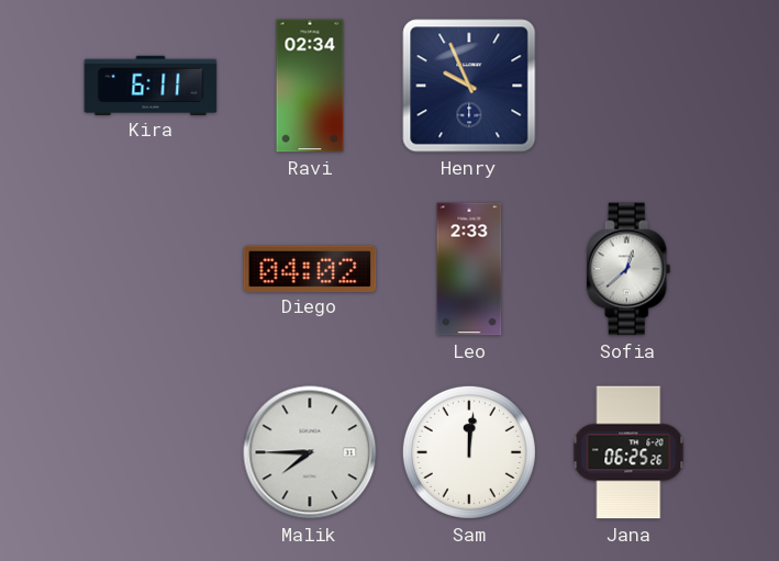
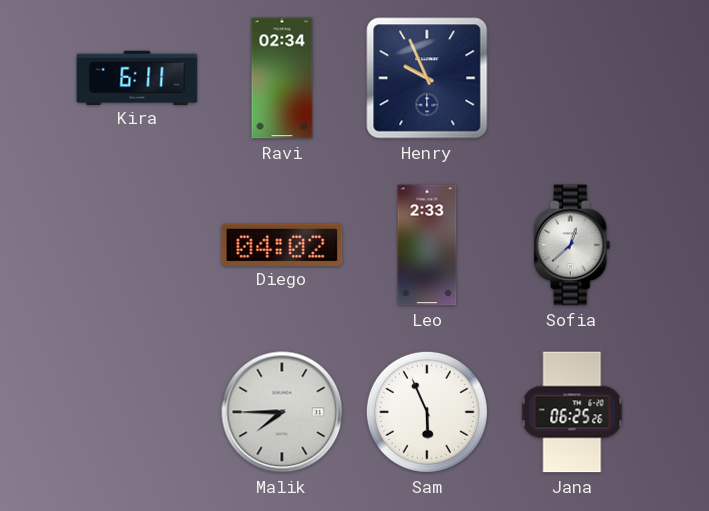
Sam: 12:01 -> 5:56 (427, 412)
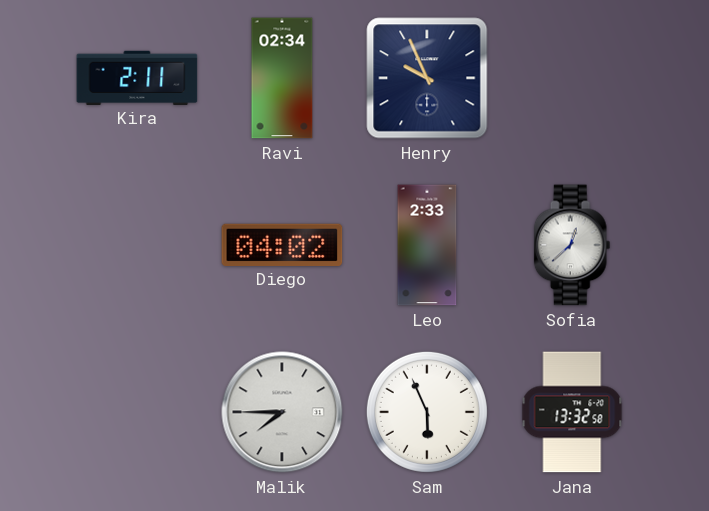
Kira: 6:11 -> 2:11 (137, 77)
Jana: 06:25 -> 13:32 (572, 412)
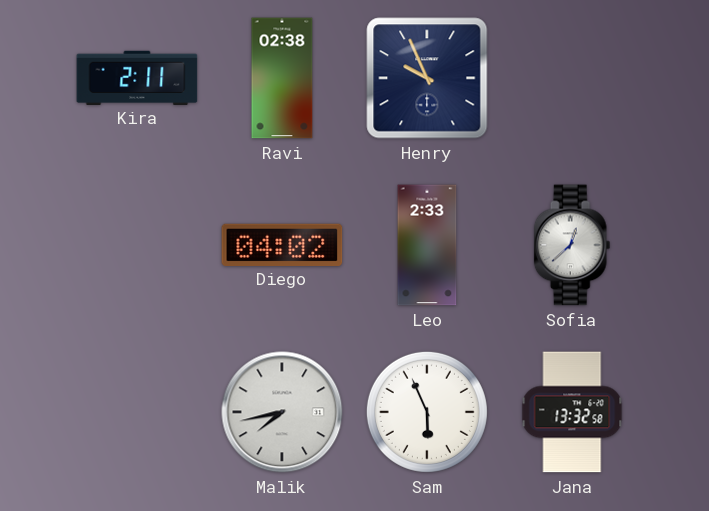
Ravi: 02:34 -> 02:38 (282, 78)
Malik: 7:45 -> 7:43 (282, 412)
